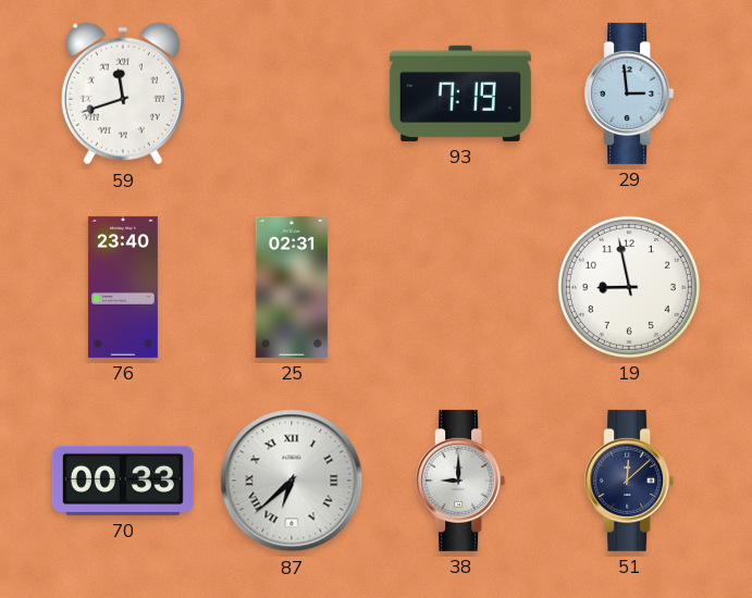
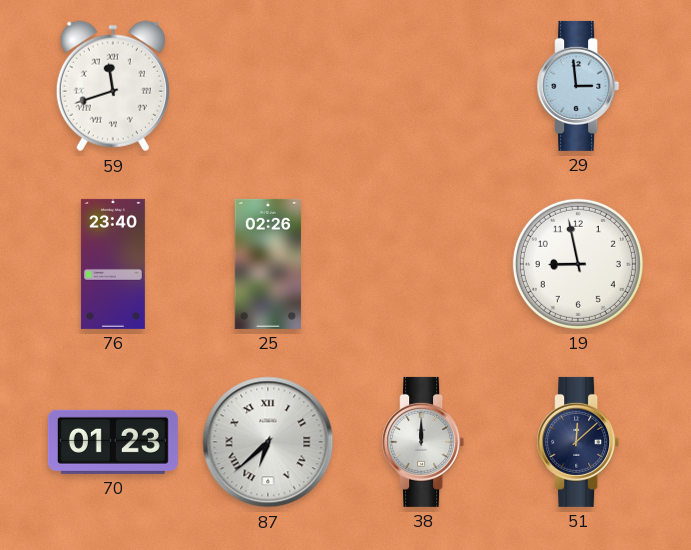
93: 7:19 -> none (460, 94)
25: 02:31 -> 02:26 (267, 264)
70: 00:33 -> 01:23 (113, 442)
38: 9:00 -> 12:00 (423, 442)
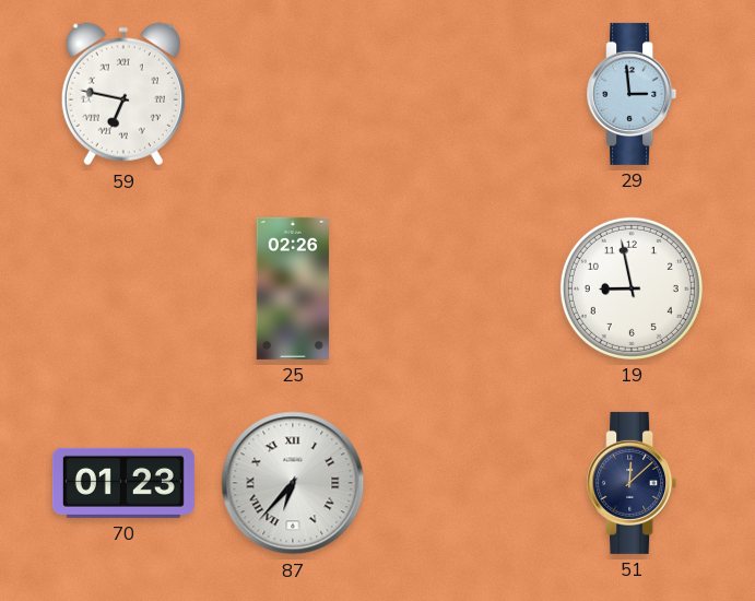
59: 11:42 -> 6:47 (123, 94)
76: 23:40 -> none (113, 264)
87: 6:38 -> 6:37 (293, 483)
38: 12:00 -> none (423, 442)
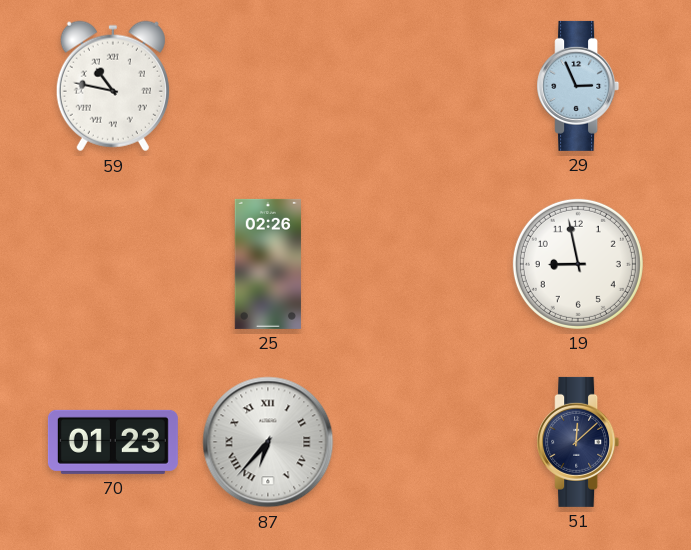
59: 6:47 -> 10:47 (113, 86)
29: 2:59 -> 2:56 (578, 86)
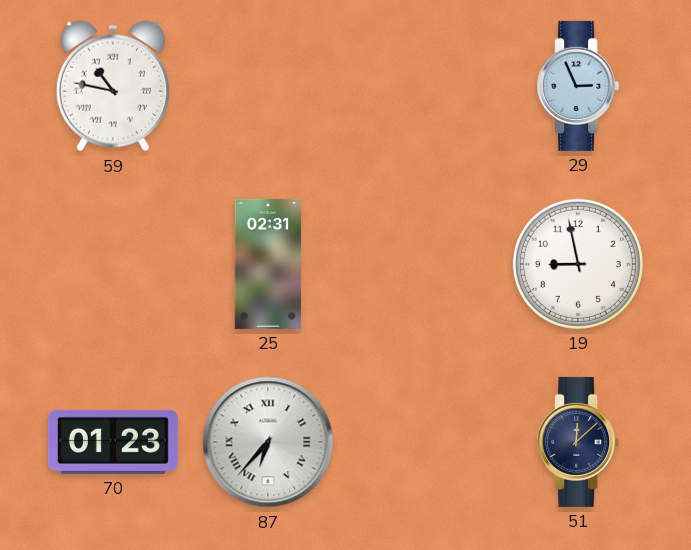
25: 02:26 -> 02:31 (267, 264)
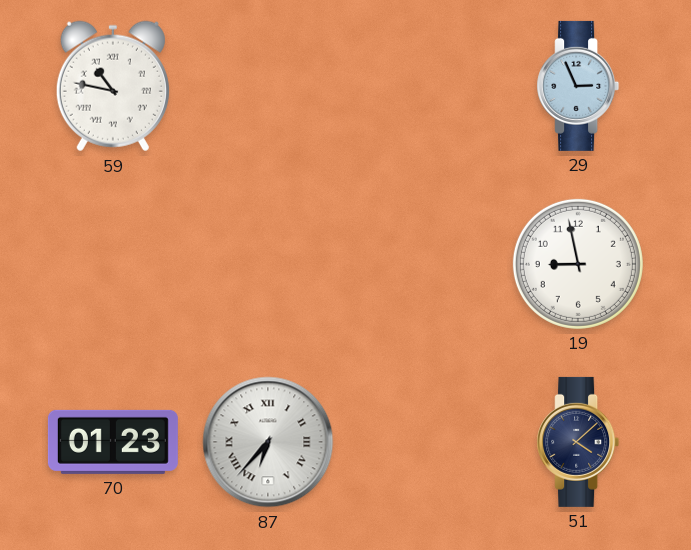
25: 02:31 -> none (267, 264)
51: 12:08 -> 4:08 (578, 442)
